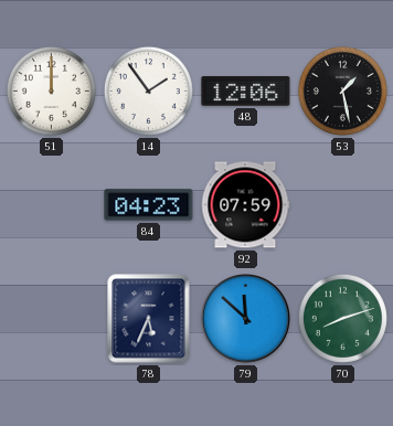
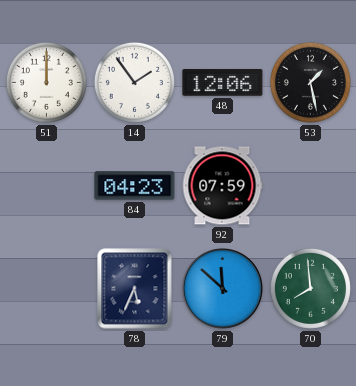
70: 8:12 -> 7:59 (310, 288)
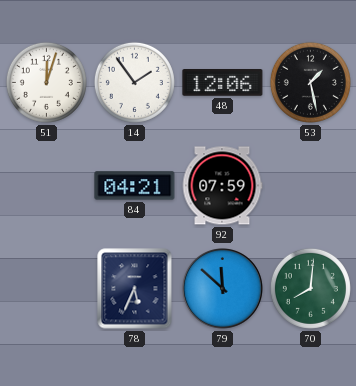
51: 12:00 -> 12:03 (46, 82)
84: 04:23 -> 04:21 (135, 186)
70: 7:59 -> 8:01 (310, 288)
